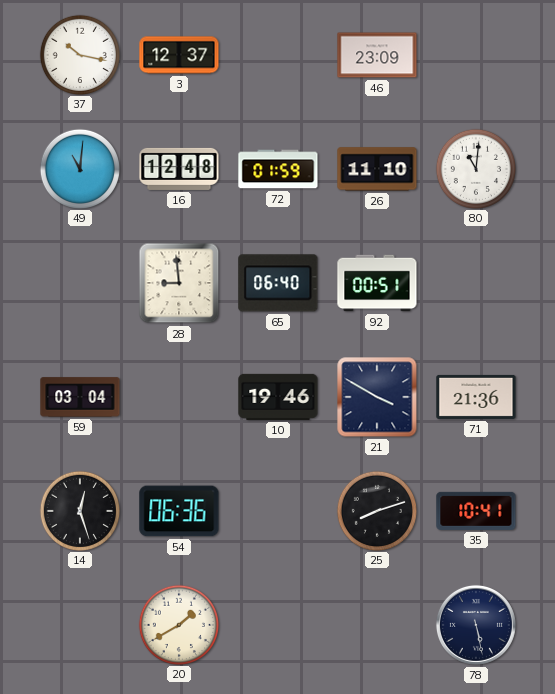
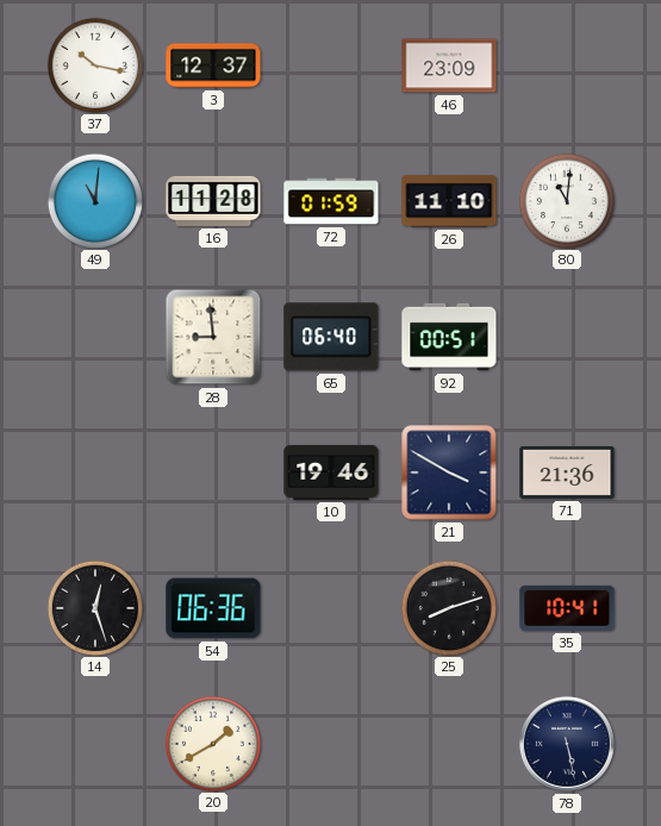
16: 12:48 -> 11:28 (213, 201)
59: 03:04 -> none (80, 397)
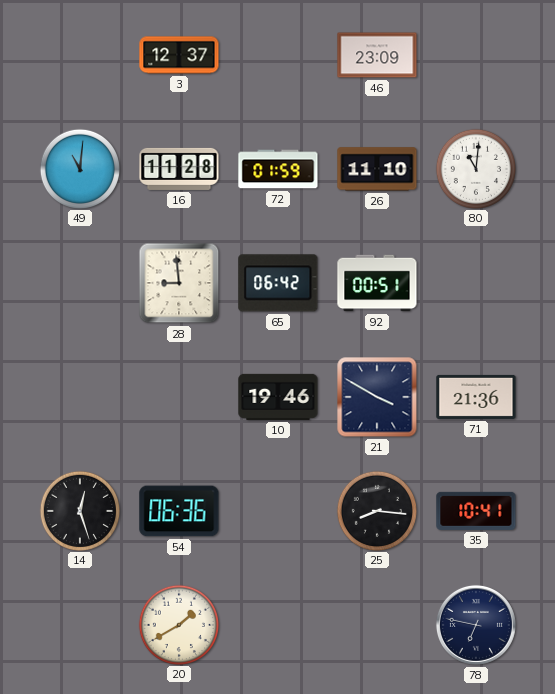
37: 10:17 -> none (94, 64)
65: 06:40 -> 06:42 (278, 283)
25: 8:12 -> 8:16 (376, 510)
78: 5:28 -> 6:47 (476, 625)
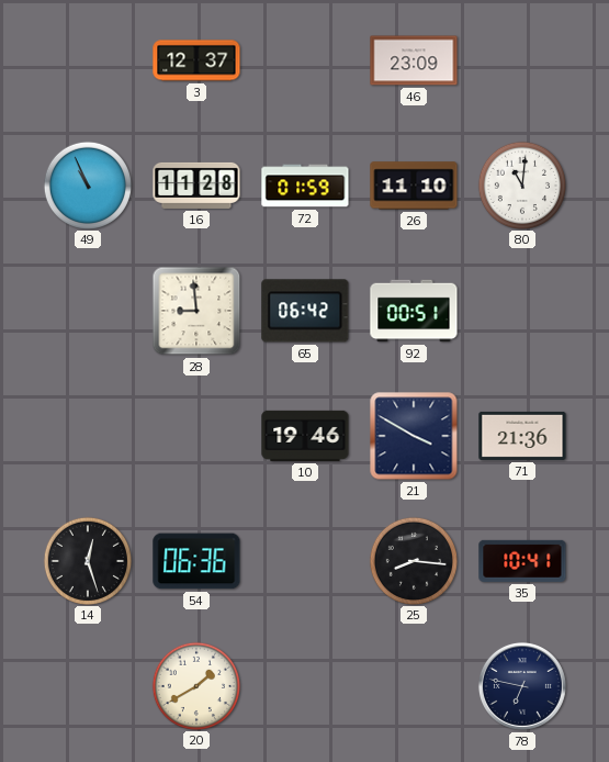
49: 11:01 -> 10:56 (87, 184)
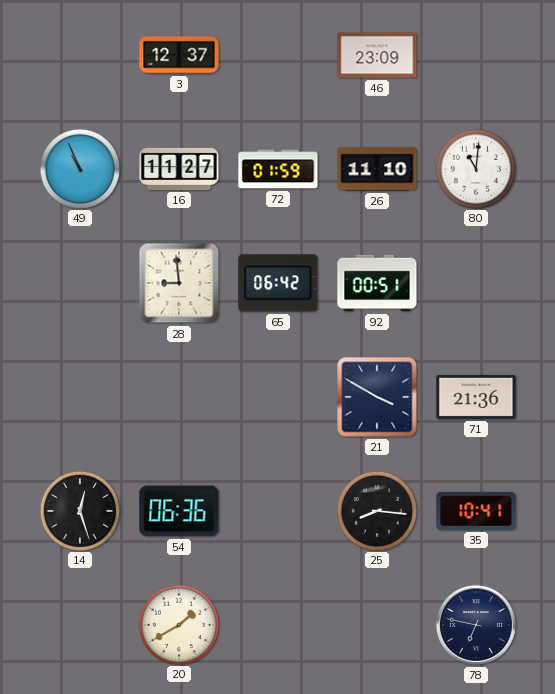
16: 11:28 -> 11:27 (179, 169)
10: 19:46 -> none (305, 436)
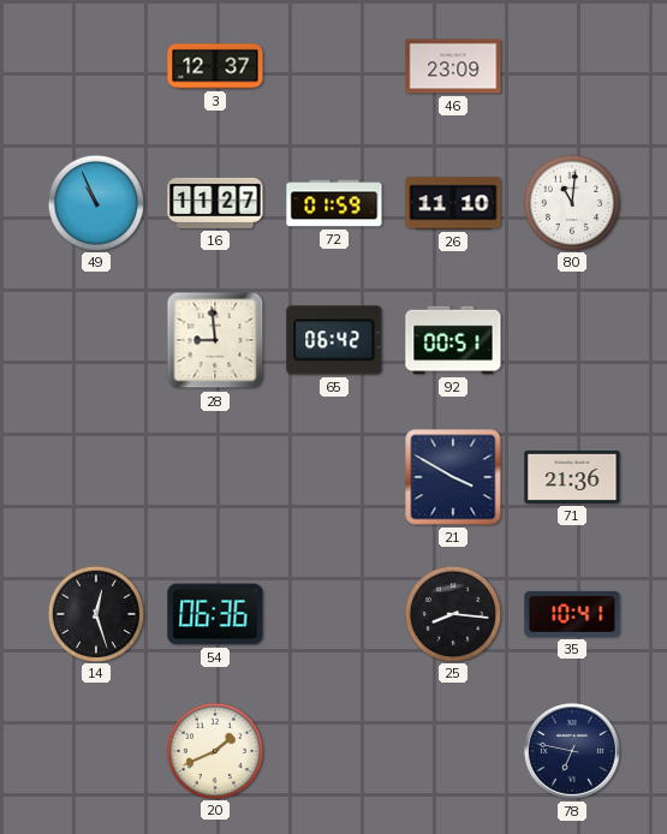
20: 1:40 -> 1:41 (214, 750)
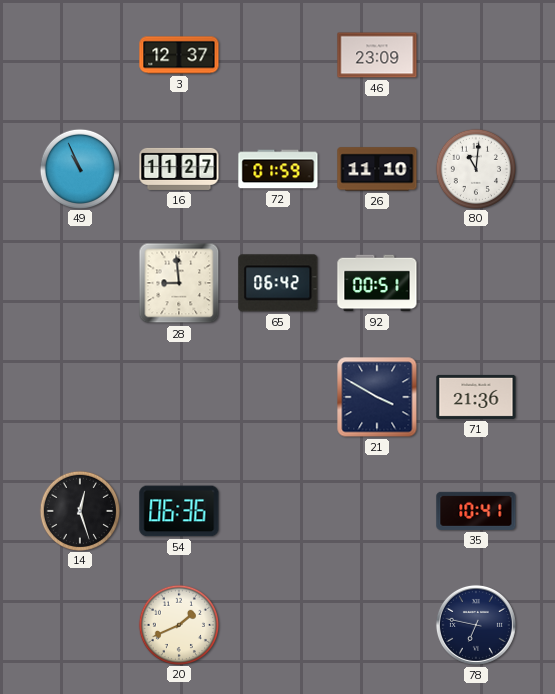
25: 8:16 -> none (452, 613)
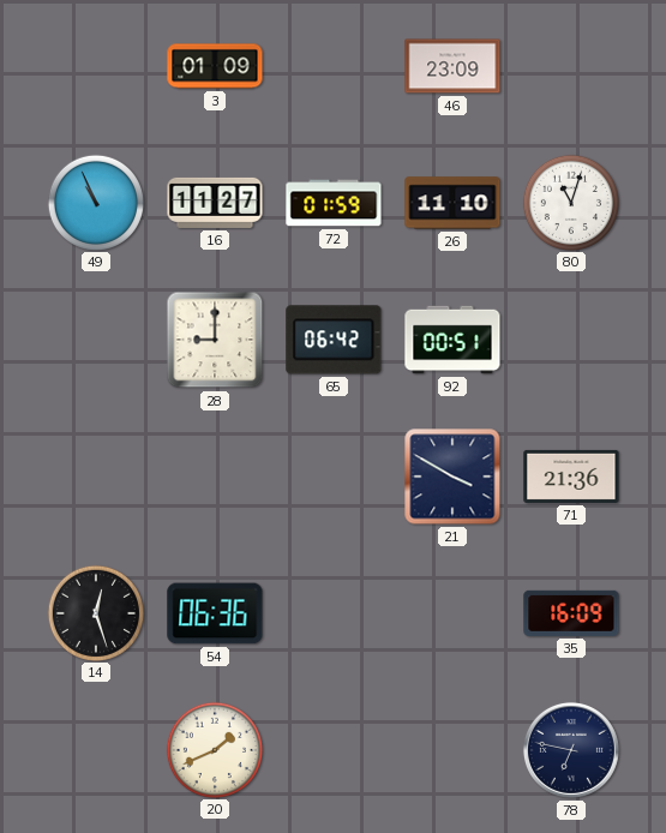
3: 12:37 -> 01:09 (215, 66)
80: 11:01 -> 11:03 (570, 202)
28: 8:59 -> 9:00 (215, 340)
35: 10:41 -> 16:09 (571, 613)
